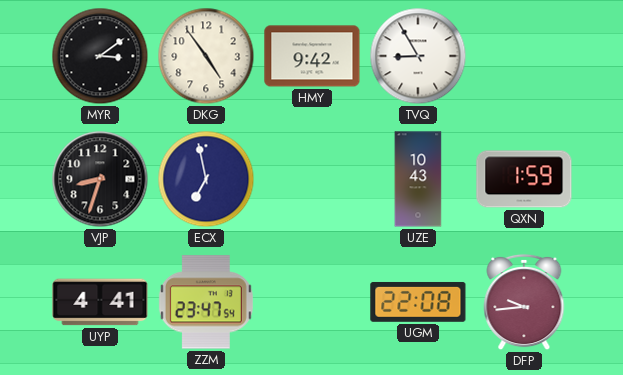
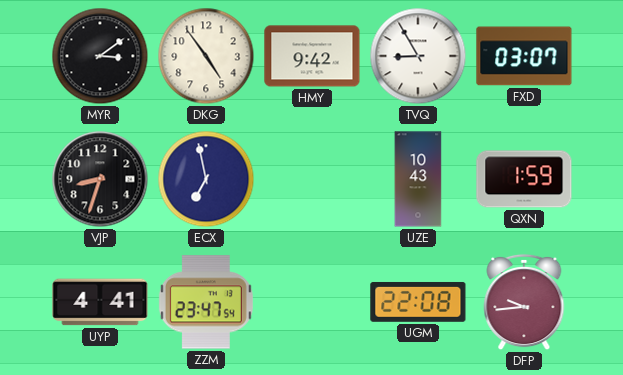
FXD: none -> 03:07 (524, 56)
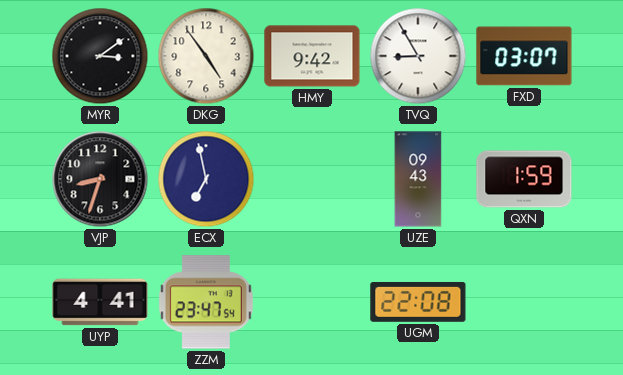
UZE: 10:43 -> 09:43 (418, 179)
DFP: 9:44 -> none (524, 302)
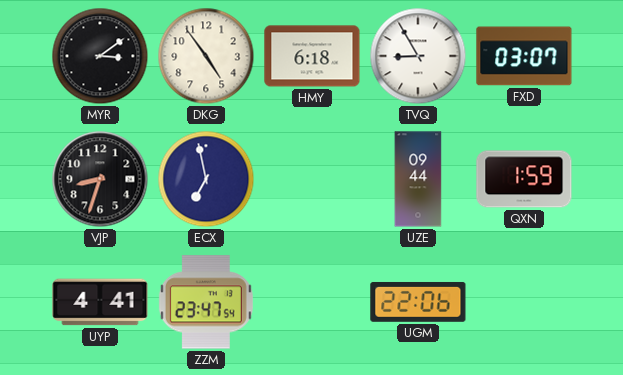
HMY: 9:42 -> 6:18 (312, 56)
UZE: 09:43 -> 09:44 (418, 179)
UGM: 22:08 -> 22:06 (418, 302)
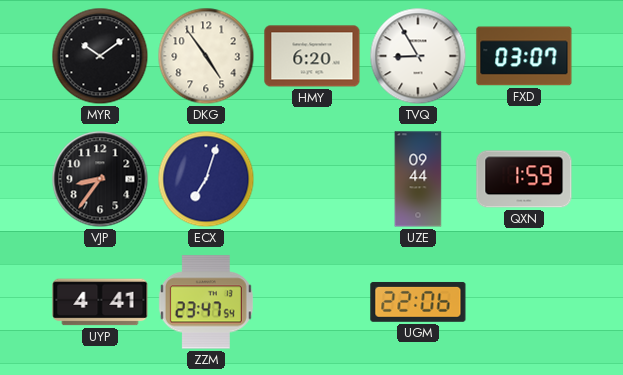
MYR: 3:09 -> 10:09 (100, 56)
HMY: 6:18 -> 6:20 (312, 56)
VJP: 8:33 -> 8:36 (100, 179)
ECX: 6:58 -> 7:03 (206, 179)
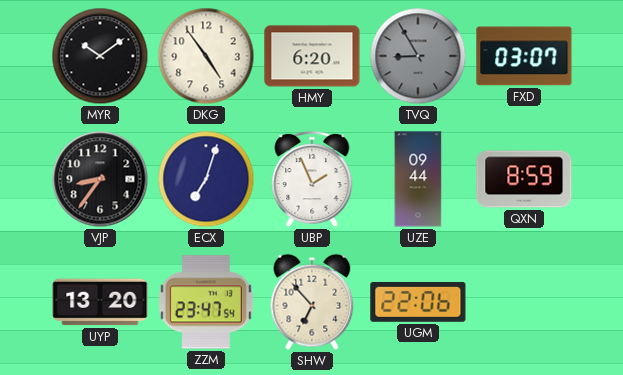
TVQ dial: white -> grey (418, 56)
UBP: none -> 1:56 (312, 179)
QXN: 1:59 -> 8:59 (524, 179)
UYP: 4:41 -> 13:20 (100, 302)
SHW: none -> 6:53 (312, 302)
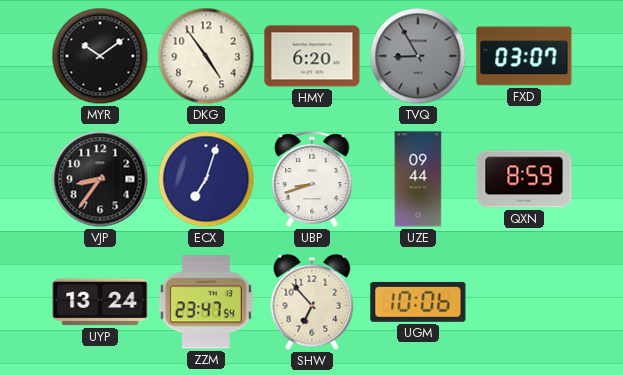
UBP: 1:56 -> 8:42 (312, 179)
UYP: 13:20 -> 13:24 (100, 302)
UGM: 22:06 -> 10:06 (418, 302)
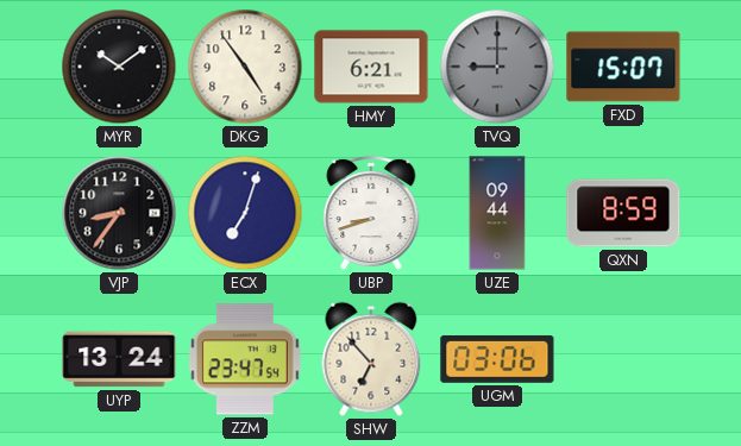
HMY: 6:20 -> 6:21 (371, 67)
TVQ: 8:55 -> 9:00 (497, 67)
FXD: 03:07 -> 15:07 (623, 67)
UGM: 10:06 -> 03:06 (497, 359)
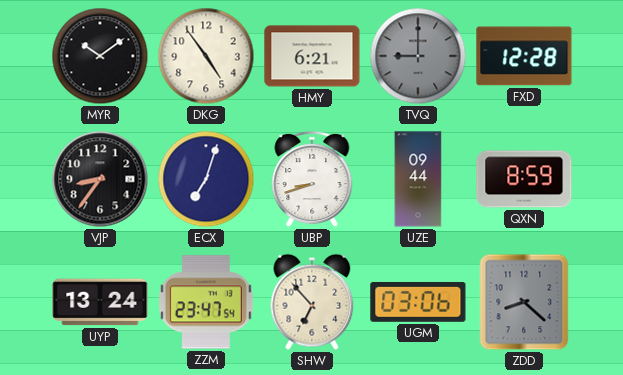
FXD: 15:07 -> 12:28 (524, 56)
ZDD: none -> 8:22 (524, 302)
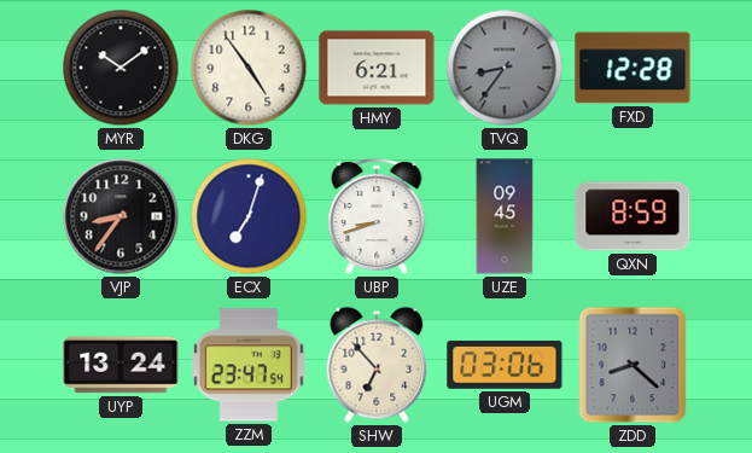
TVQ: 9:00 -> 8:36 (505, 68)
UZE: 09:44 -> 09:45 (505, 216)
